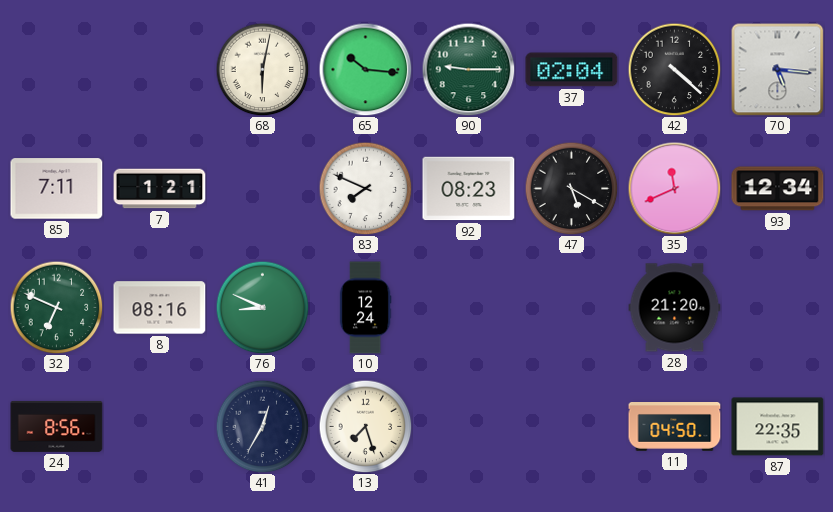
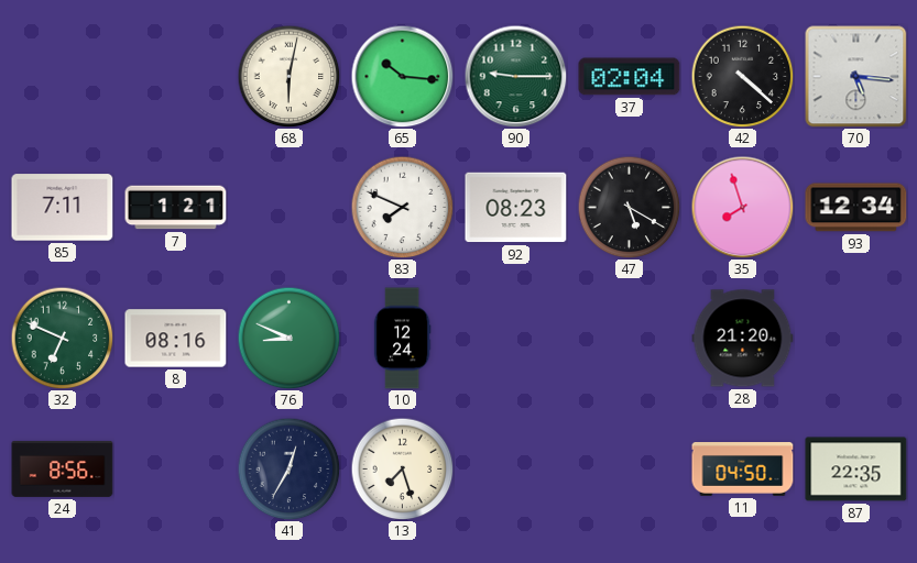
35: 11:41 -> 7:57 (742, 207)
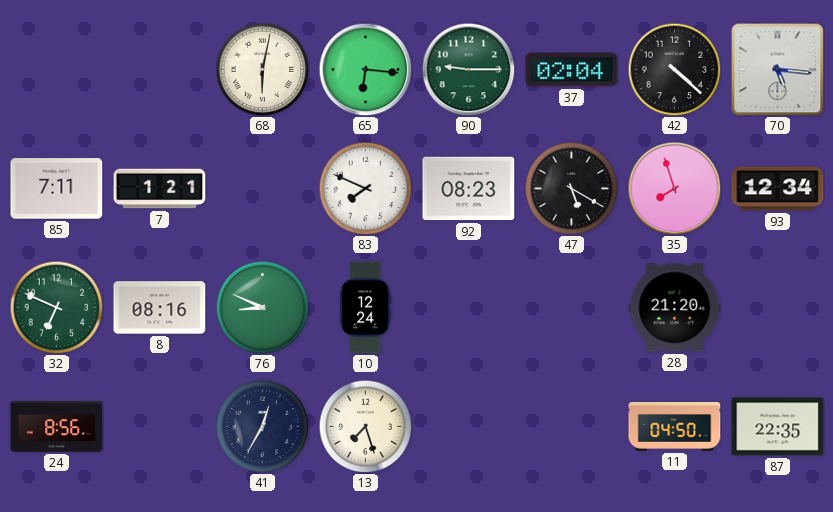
65: 10:16 -> 6:16 (365, 69)
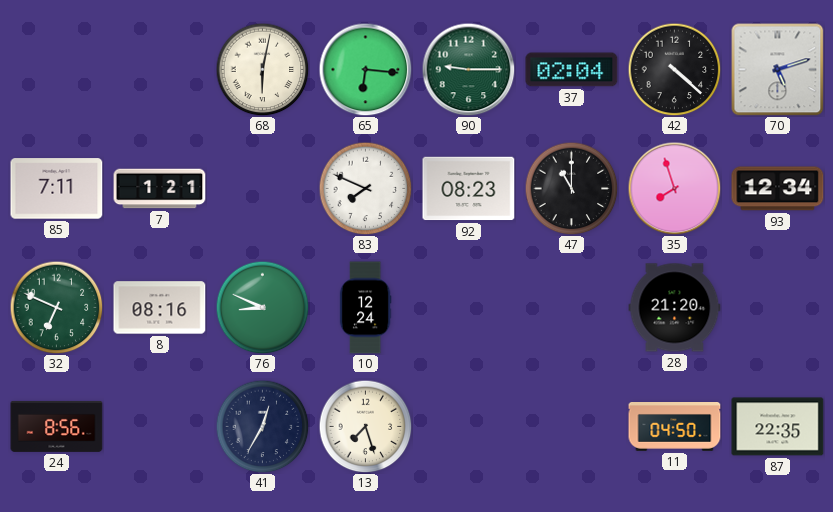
70: 5:16 -> 5:12 (777, 69)
47: 5:20 -> 11:00 (571, 188)
